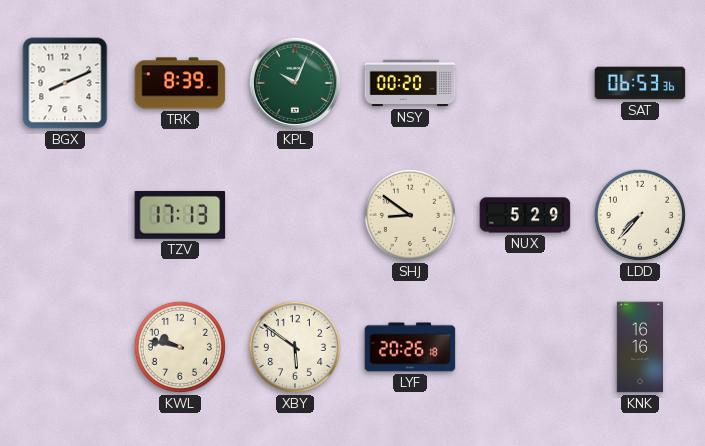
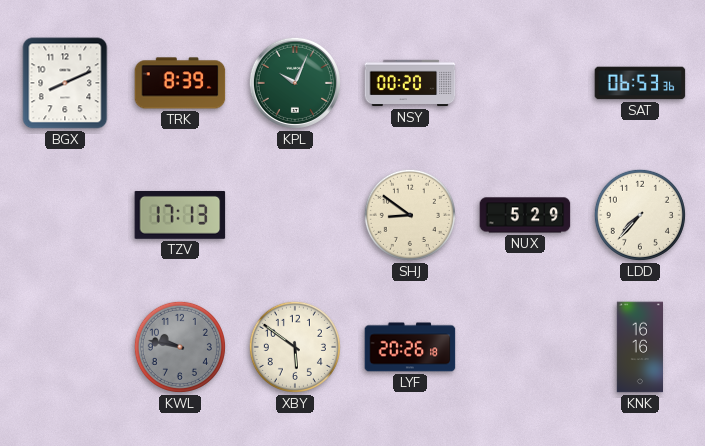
KWL dial: cream -> grey (180, 347)
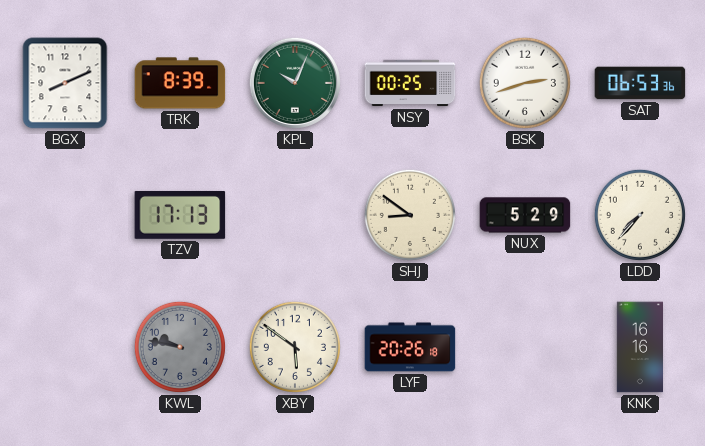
NSY: 00:20 -> 00:25 (410, 83)
BSK: none -> 2:42 (525, 83)
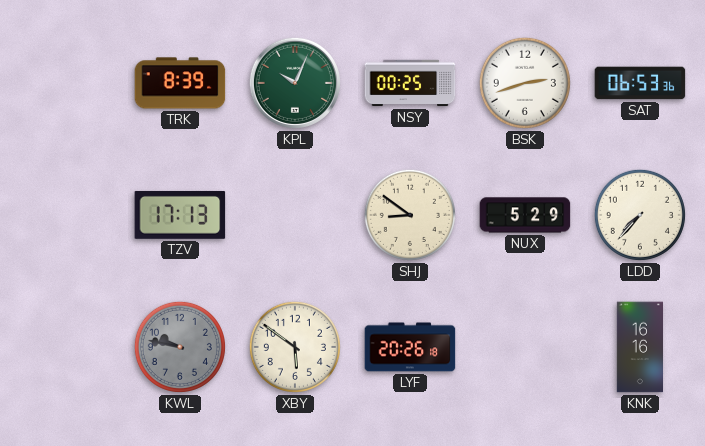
BGX: 8:11 -> none (65, 83)
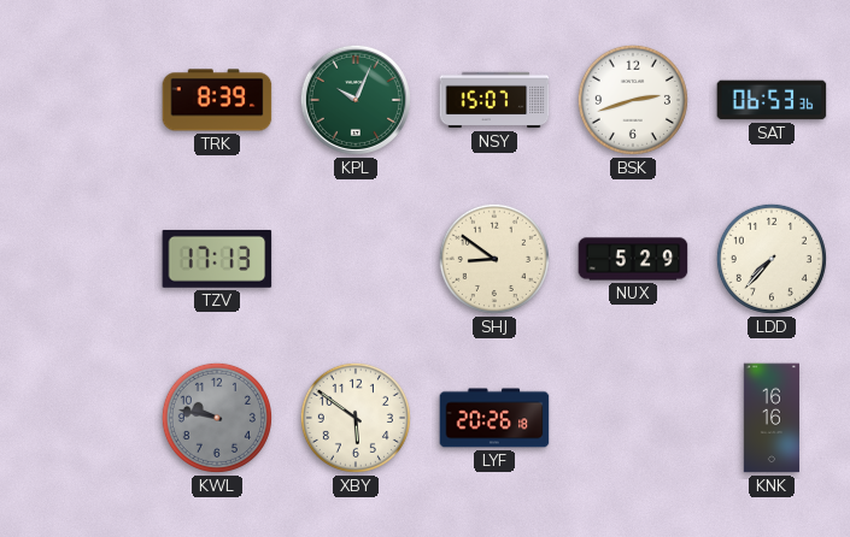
NSY: 00:25 -> 15:07 (494, 100)
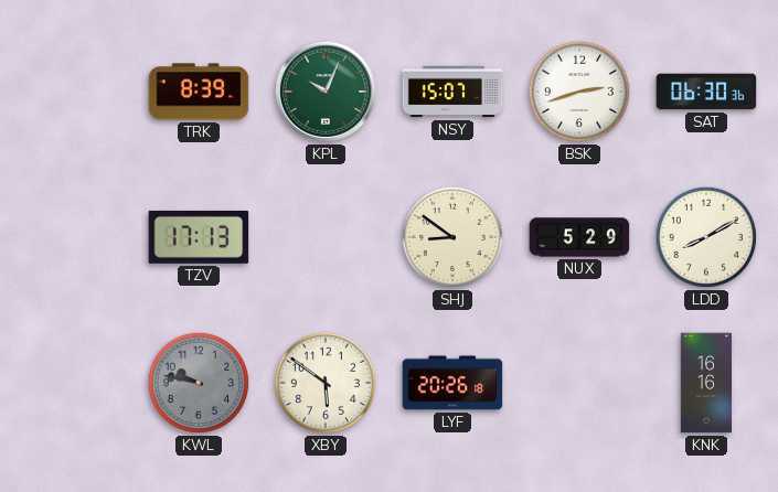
SAT: 06:53 -> 06:30 (706, 92)
LDD: 7:37 -> 8:10 (706, 237)
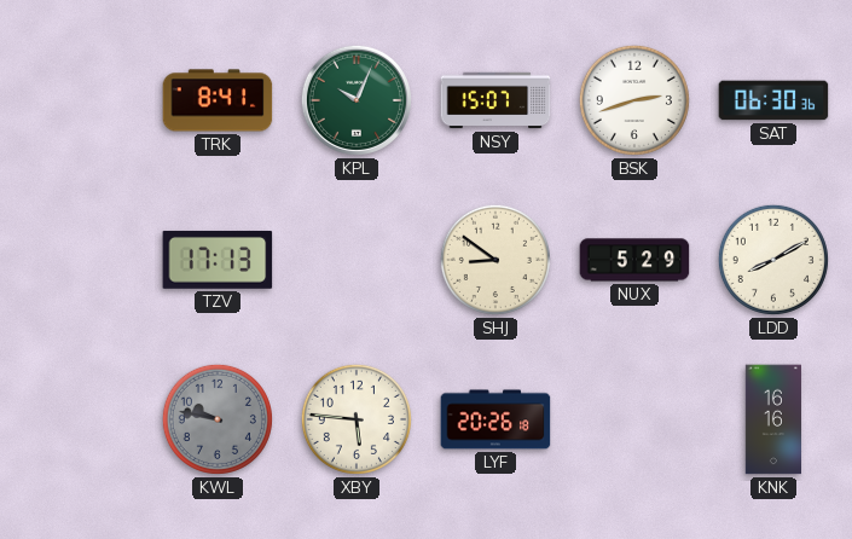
TRK: 8:39 -> 8:41 (218, 100)
XBY: 5:51 -> 5:46 (357, 419)
